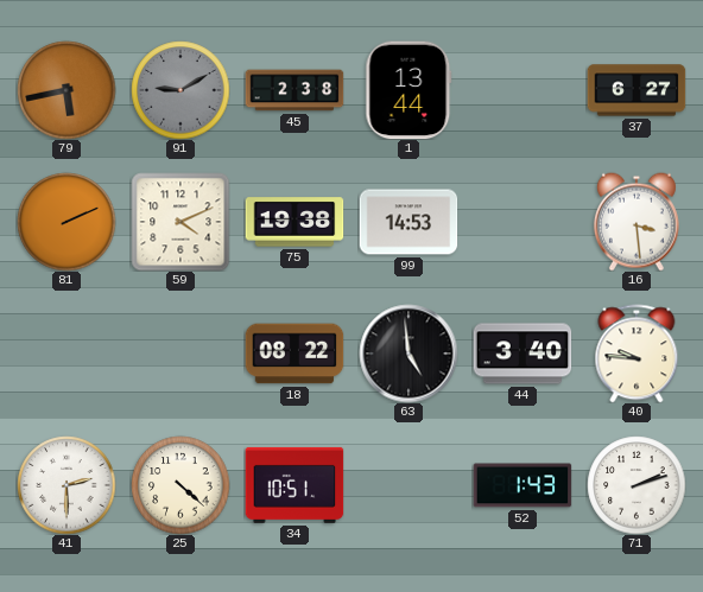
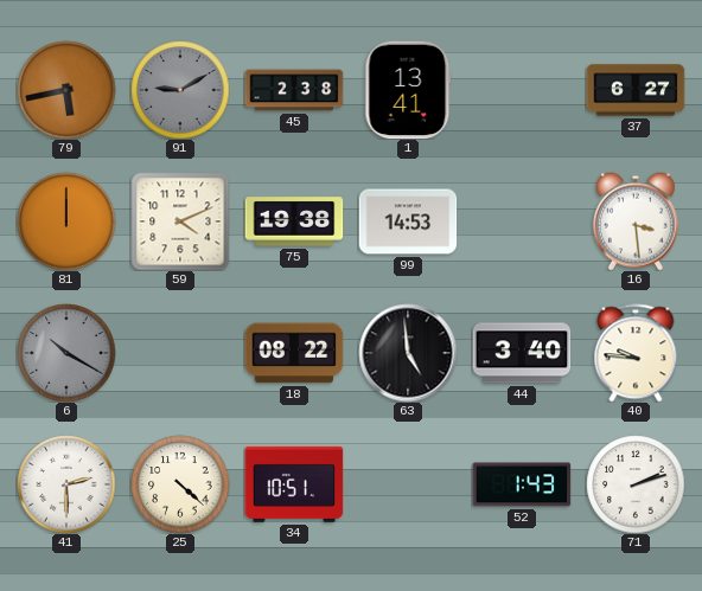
1: 13:44 -> 13:41 (408, 90)
81: 2:11 -> 12:00 (66, 221)
6: none -> 10:20 (66, 353)
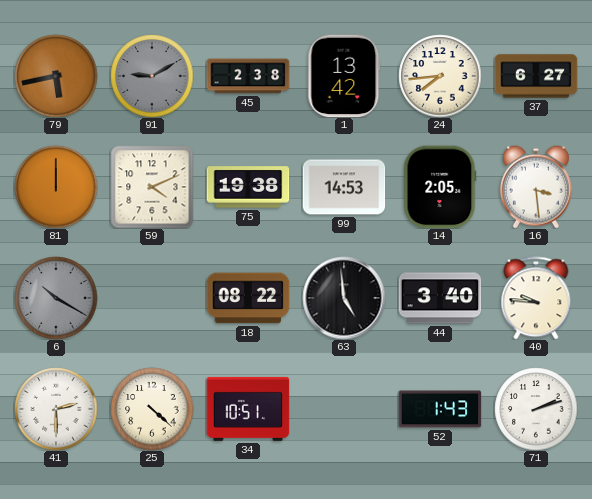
1: 13:41 -> 13:42 (344, 76)
24: none -> 7:44 (440, 76)
14: none -> 2:05 (440, 187)
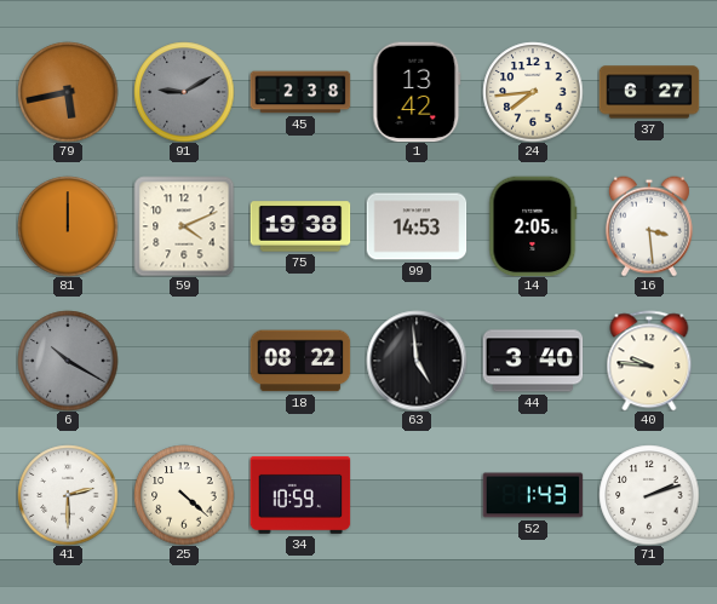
34: 10:51 -> 10:59 (300, 495)
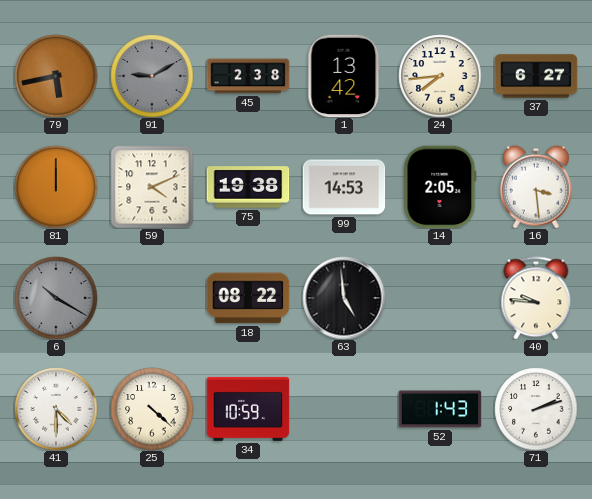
44: 3:40 -> none (533, 361)
41: 2:30 -> 4:30 (56, 409)
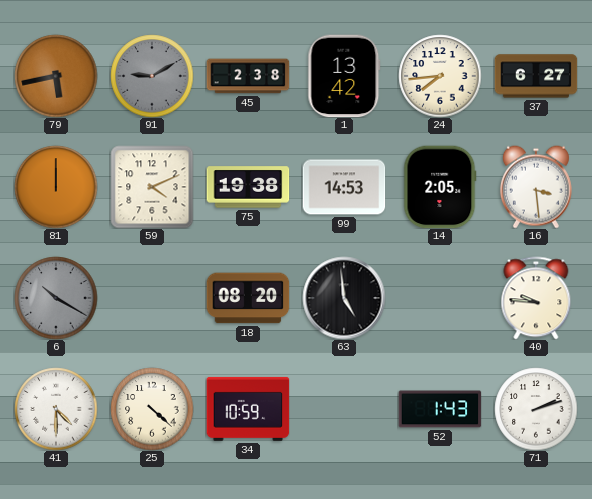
18: 08:22 -> 08:20 (248, 298)
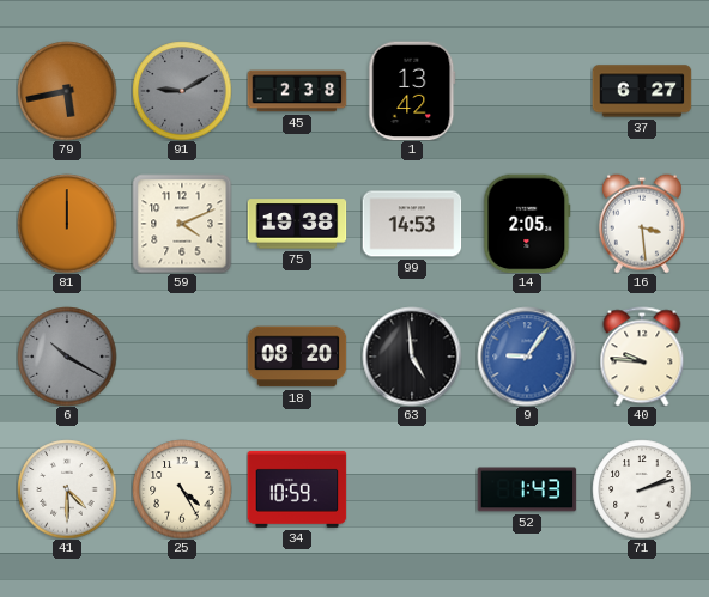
24: 7:44 -> none (440, 76)
9: none -> 9:06 (527, 357)
25: 4:22 -> 4:25 (182, 489)
